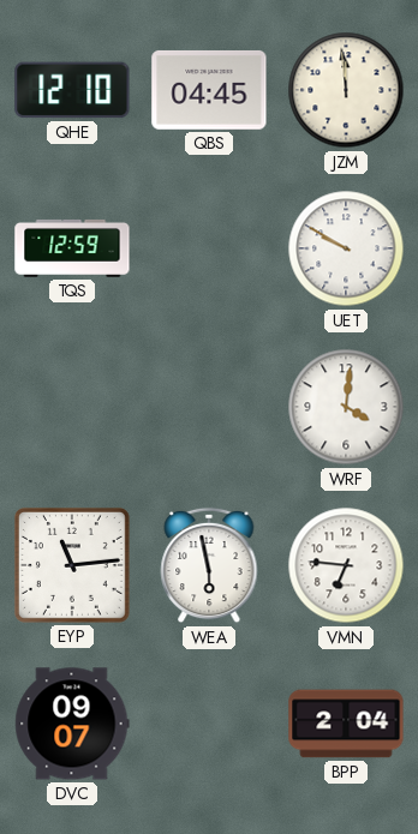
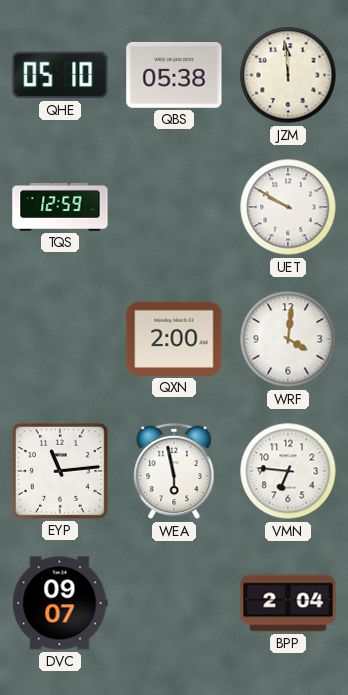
QHE: 12:10 -> 05:10 (60, 75)
QBS: 04:45 -> 05:38 (174, 75)
QXN: none -> 2:00 (174, 339)
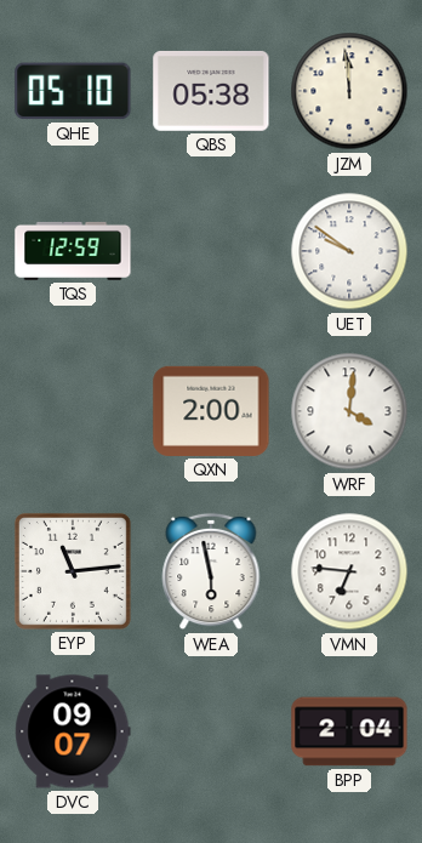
UET: 9:50 -> 9:51 (349, 251)
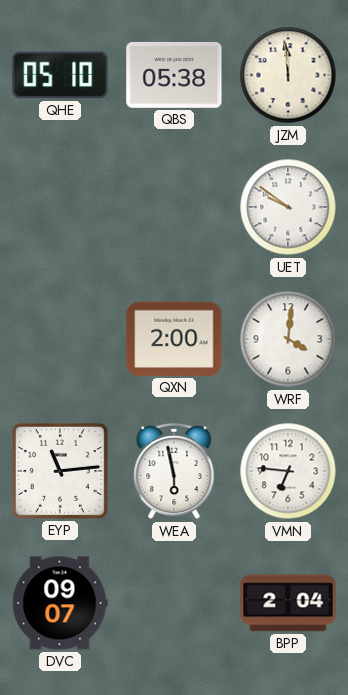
TQS: 12:59 -> none (73, 251)
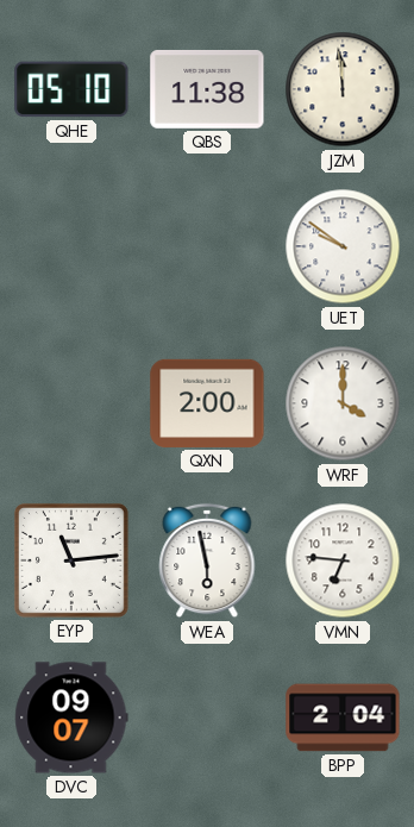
QBS: 05:38 -> 11:38 (207, 89)
WRF: 4:01 -> 4:00 (343, 403)
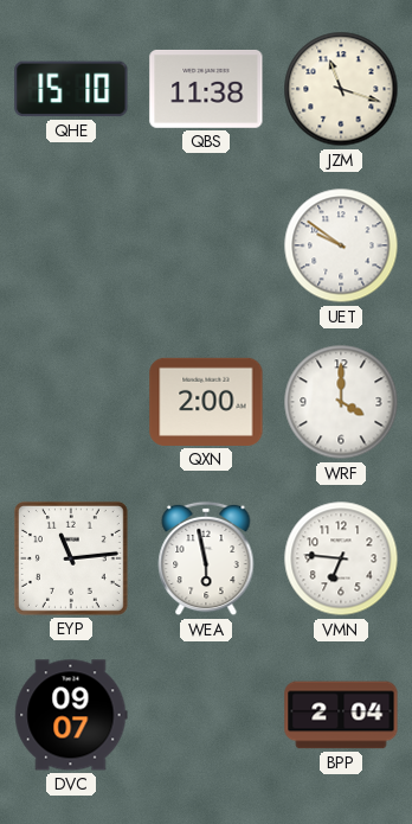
QHE: 05:10 -> 15:10 (71, 89)
JZM: 11:59 -> 11:18 (341, 89)
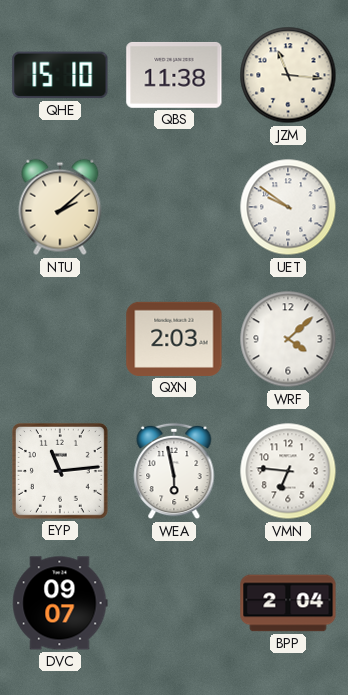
JZM: 11:18 -> 11:16 (288, 75)
NTU: none -> 2:08 (60, 207)
QXN: 2:00 -> 2:03 (174, 339)
WRF: 4:00 -> 4:08 (288, 339)
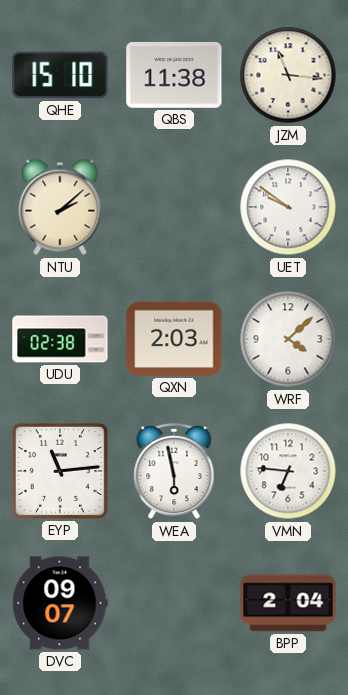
UDU: none -> 02:38 (60, 339)
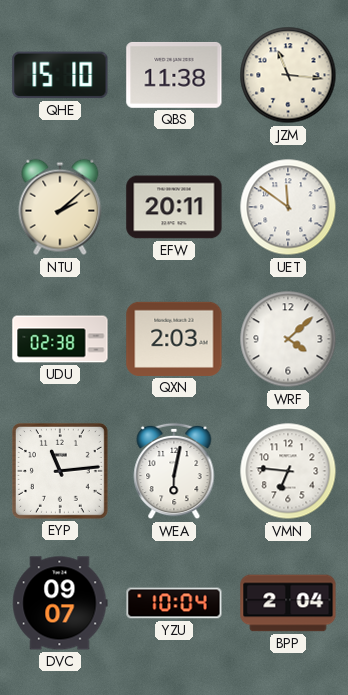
EFW: none -> 20:11 (174, 207)
UET: 9:51 -> 11:51 (288, 207)
WEA: 5:58 -> 6:02 (174, 471)
YZU: none -> 10:04 (174, 603)
